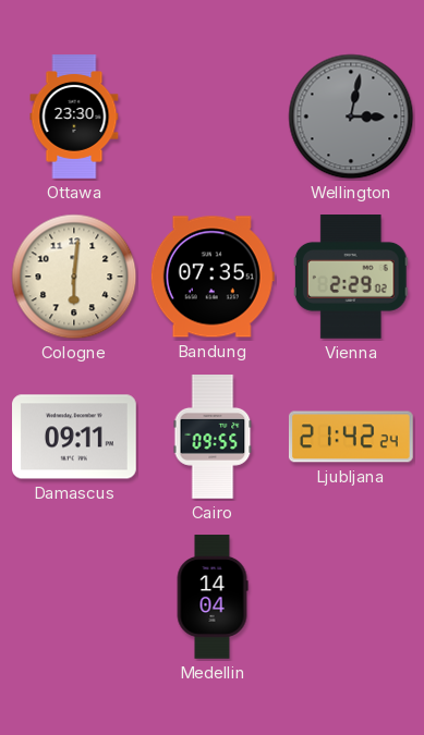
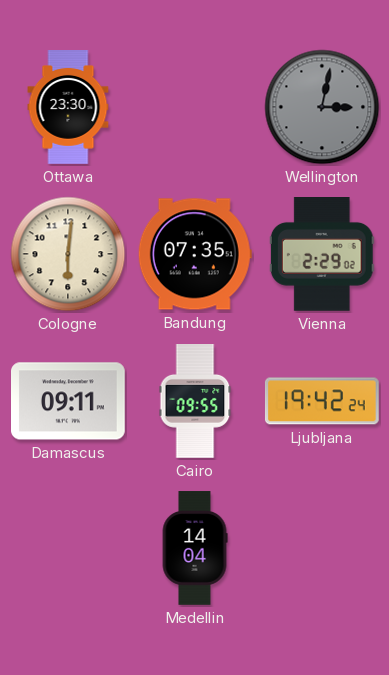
Ljubljana: 21:42 -> 19:42 (322, 401)
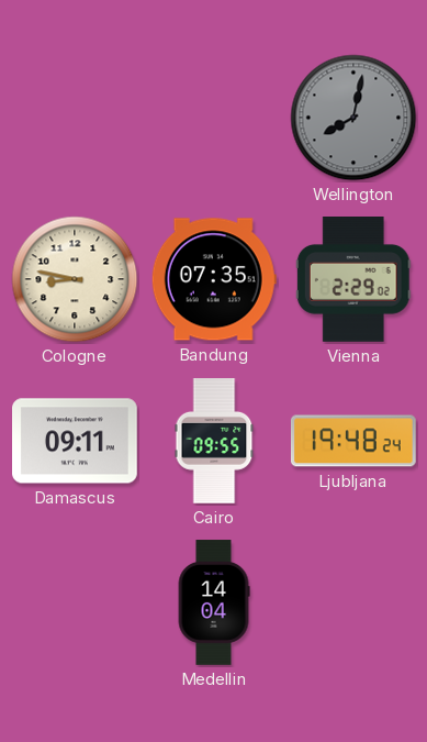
Ottawa: 23:30 -> none (68, 107)
Wellington: 3:02 -> 8:02 (353, 118)
Cologne: 6:01 -> 8:47 (75, 279)
Ljubljana: 19:42 -> 19:48 (353, 441)
